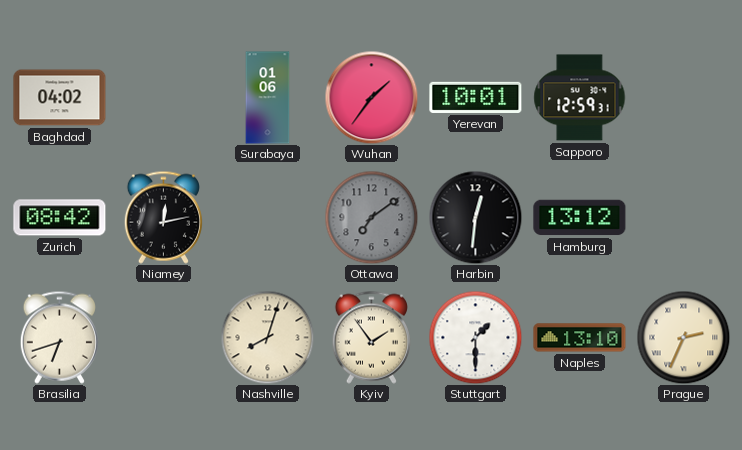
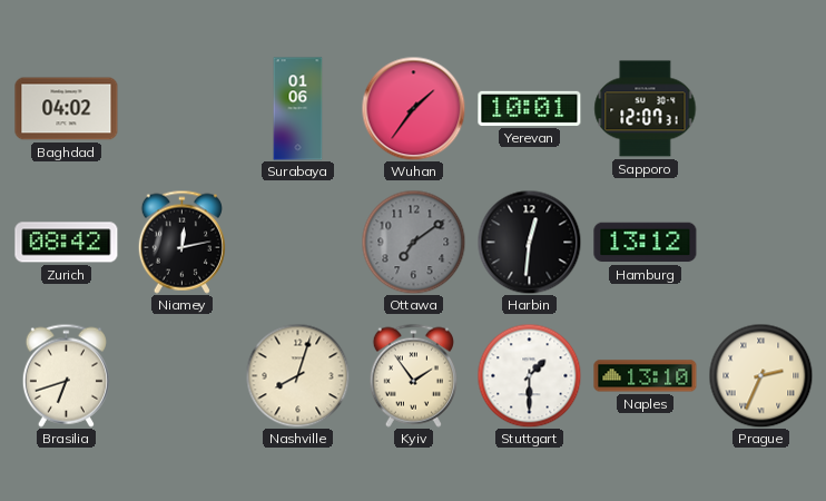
Sapporo: 12:59 -> 12:07 (646, 109)
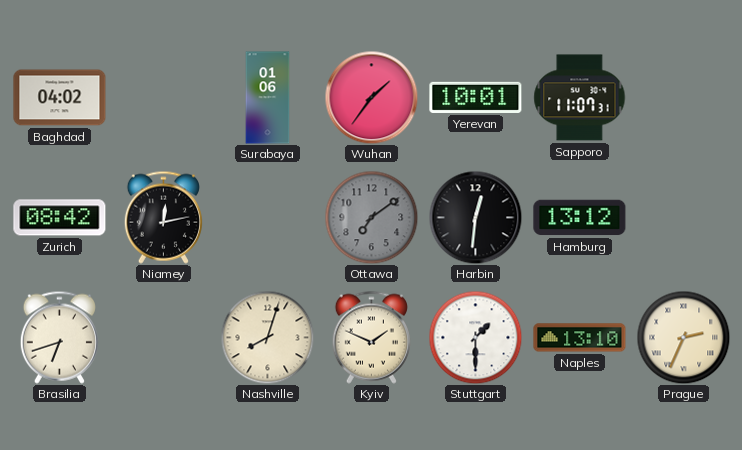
Sapporo: 12:07 -> 11:07 (580, 98)
Kyiv: 1:54 -> 1:49 (371, 337)
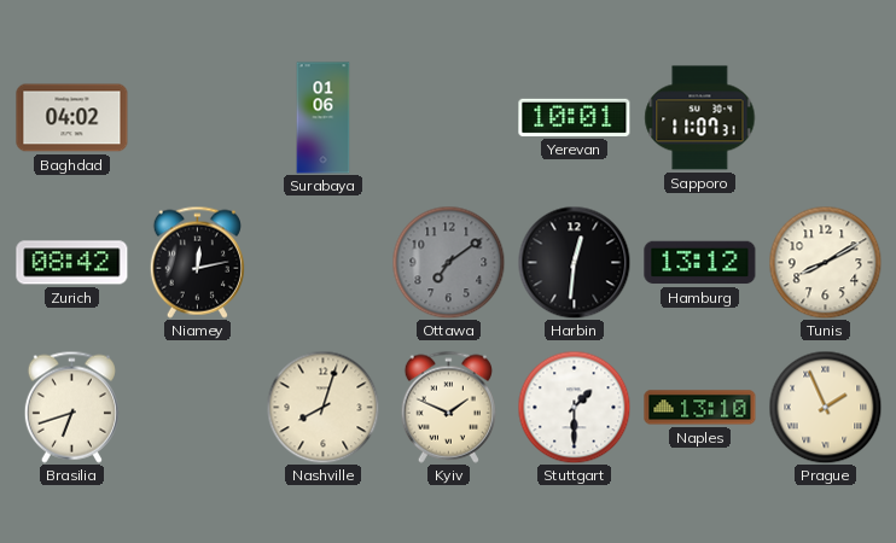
Wuhan: 1:36 -> none (371, 97)
Tunis: none -> 8:10 (825, 262)
Prague: 2:34 -> 1:56 (825, 407)
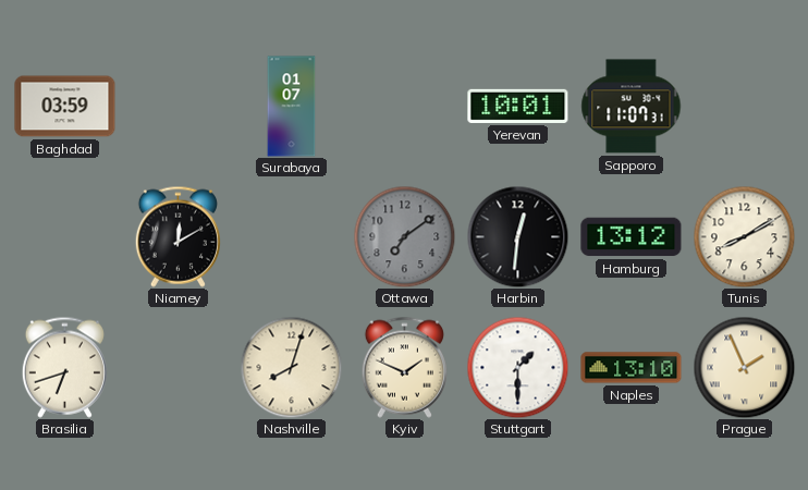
Baghdad: 04:02 -> 03:59 (65, 107)
Surabaya: 01:06 -> 01:07 (292, 107)
Zurich: 08:42 -> none (72, 263)
Niamey: 12:13 -> 12:10 (177, 236)
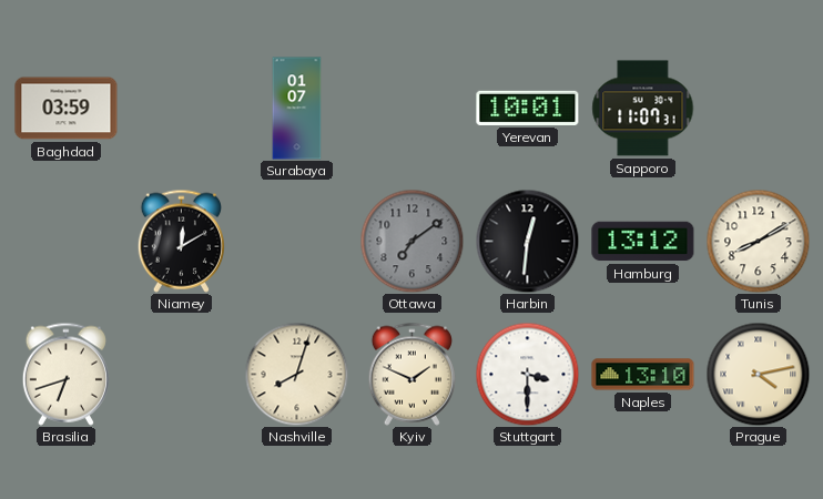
Stuttgart: 1:30 -> 3:30 (527, 374)
Prague: 1:56 -> 4:13 (758, 374)
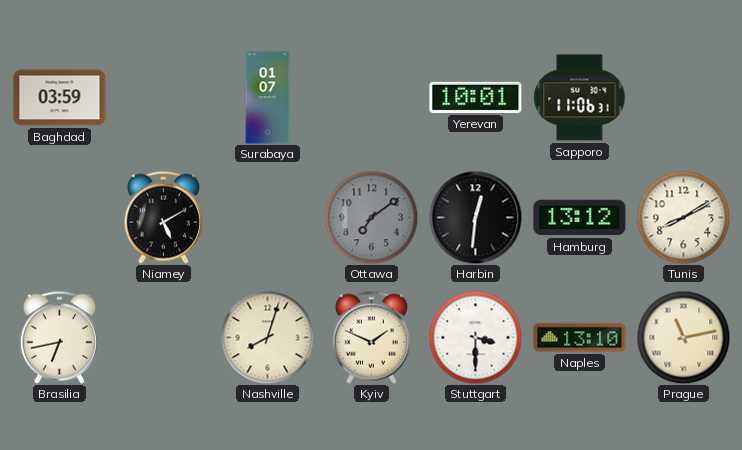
Sapporo: 11:07 -> 11:06 (580, 98)
Niamey: 12:10 -> 5:10 (163, 217)
Brasilia: 6:42 -> 6:43 (59, 337)
Prague: 4:13 -> 11:13 (683, 337)
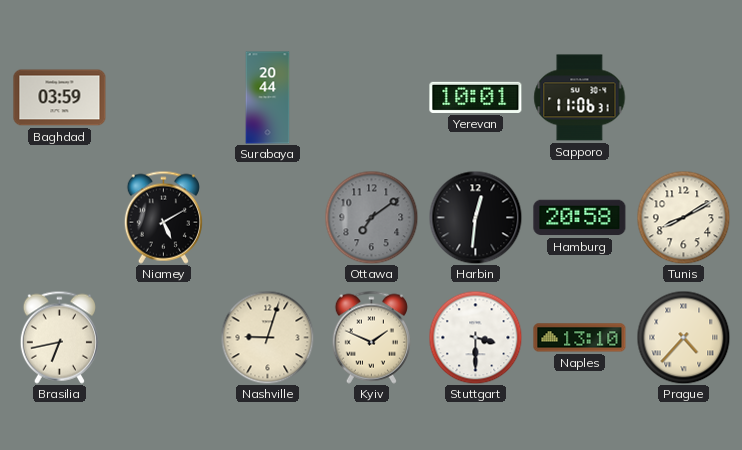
Surabaya: 01:07 -> 20:44 (268, 98)
Hamburg: 13:12 -> 20:58 (580, 218)
Nashville: 8:03 -> 9:03 (267, 337)
Prague: 11:13 -> 4:37 (683, 337)
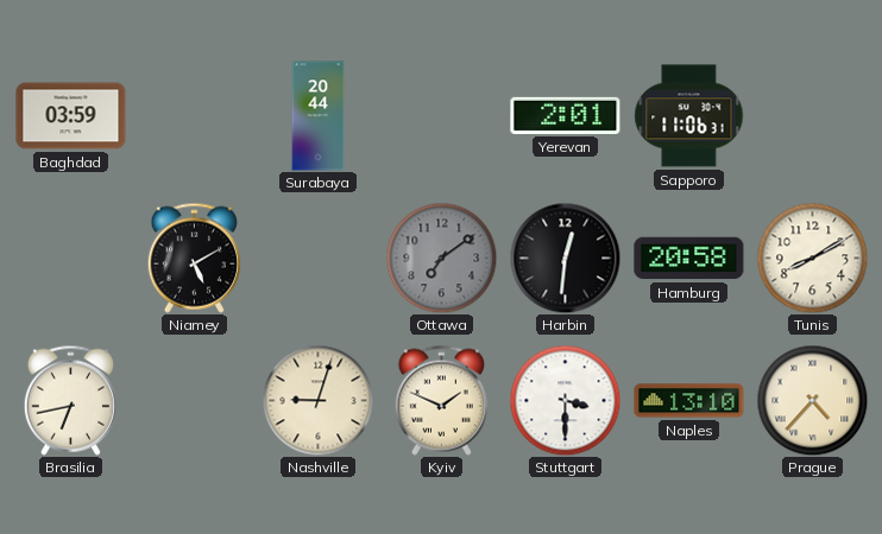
Yerevan: 10:01 -> 2:01 (566, 115)
